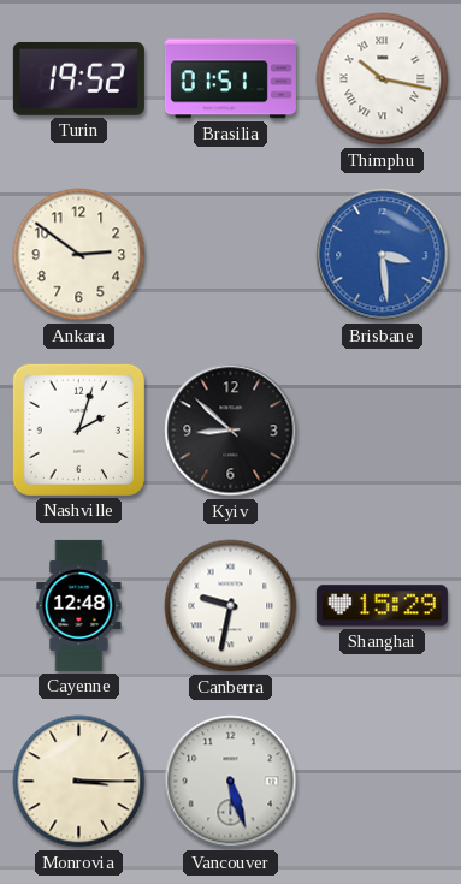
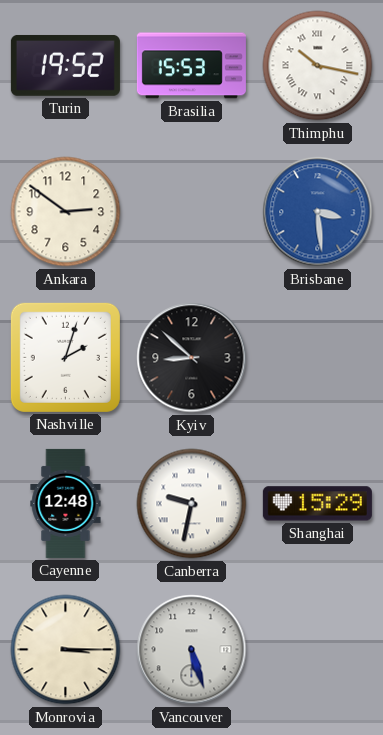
Brasilia: 01:51 -> 15:53 (191, 66)
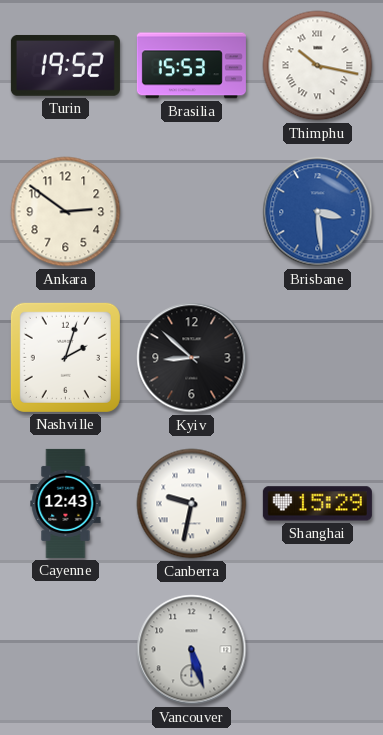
Cayenne: 12:48 -> 12:43 (66, 503)
Monrovia: 3:15 -> none (66, 650)
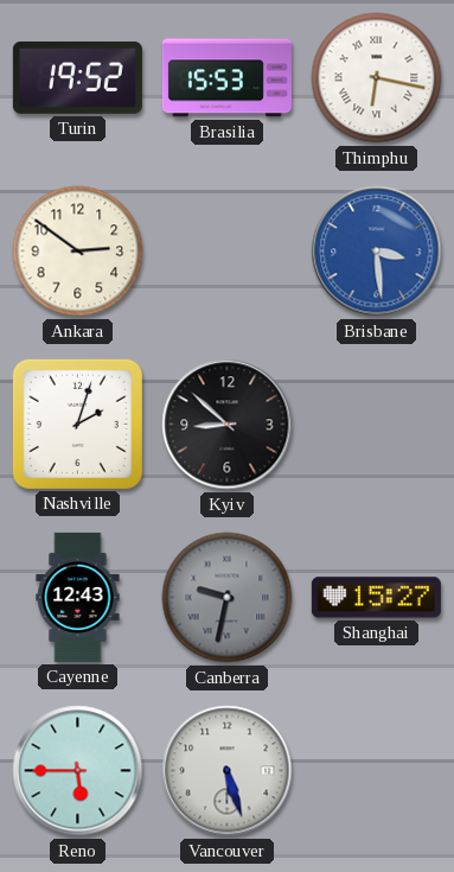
Thimphu: 10:17 -> 6:17 (377, 78)
Canberra dial: white -> grey (228, 598)
Shanghai: 15:29 -> 15:27 (376, 598)
Reno: none -> 5:45 (78, 771)
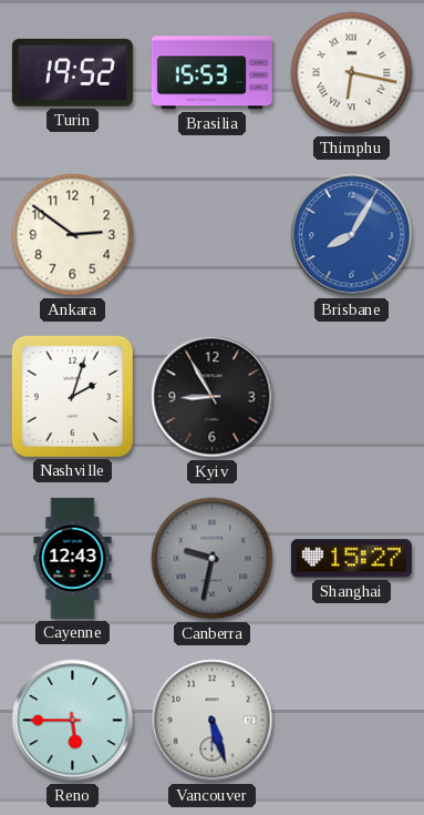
Brisbane: 3:29 -> 8:05 (352, 235)
Kyiv: 8:52 -> 8:55 (213, 397)
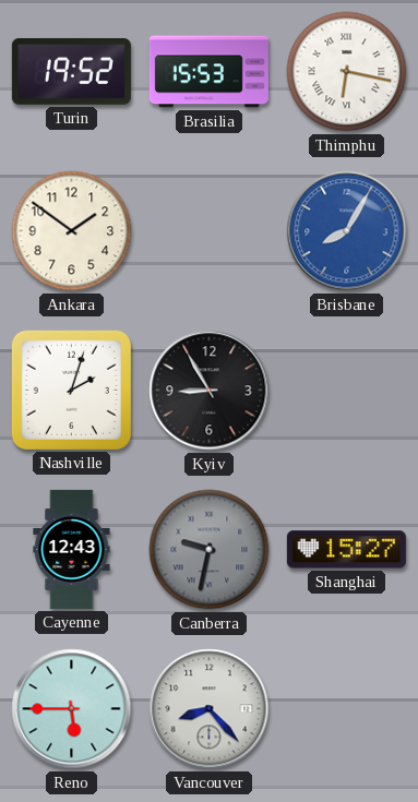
Ankara: 2:51 -> 1:51 (72, 231)
Vancouver: 5:27 -> 8:23 (210, 709)
